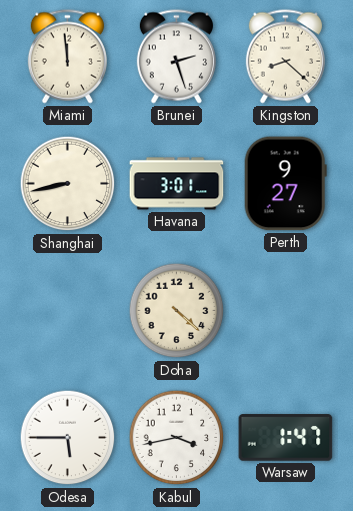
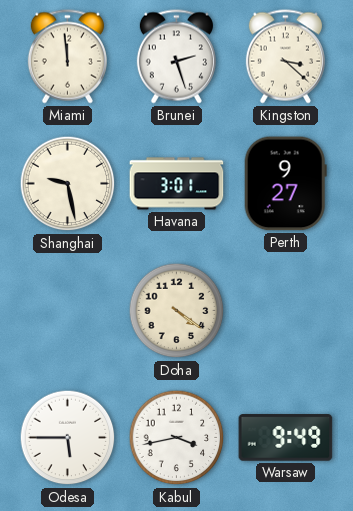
Kingston: 8:22 -> 3:22 (285, 57)
Shanghai: 8:43 -> 9:28 (68, 184)
Doha: 4:22 -> 4:21 (177, 311)
Warsaw: 1:47 -> 9:49 (286, 438)
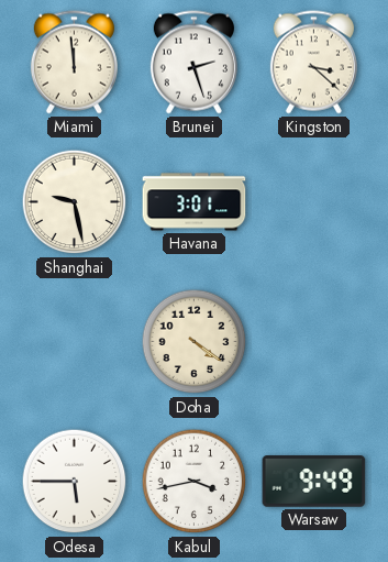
Perth: 9:27 -> none (285, 184)
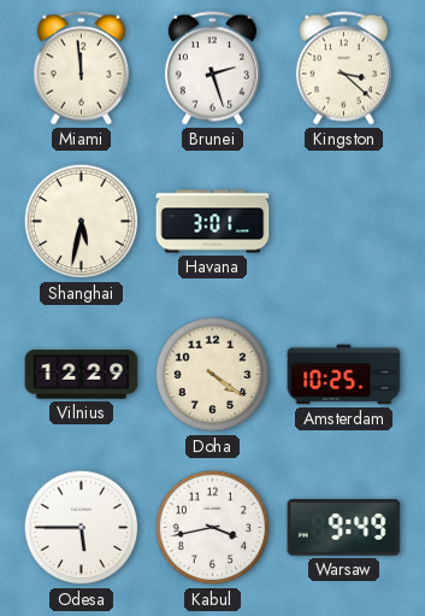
Shanghai: 9:28 -> 5:32 (82, 222)
Vilnius: none -> 12:29 (82, 375)
Amsterdam: none -> 10:25 (344, 375)
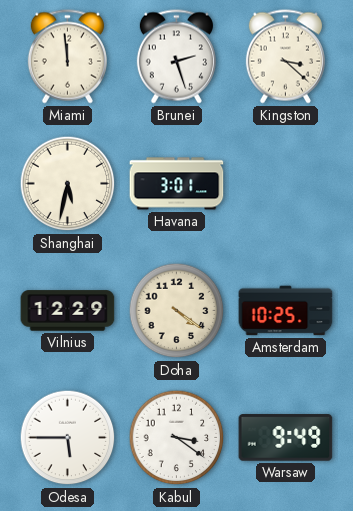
Kabul: 3:43 -> 3:21 (177, 438)
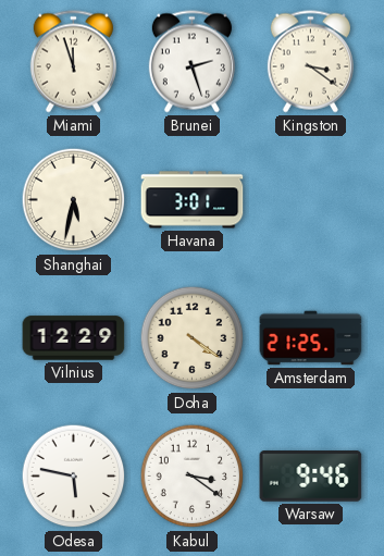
Miami: 11:59 -> 11:57 (73, 62)
Kingston: 3:22 -> 3:21 (310, 62)
Amsterdam: 10:25 -> 21:25 (311, 338)
Odesa: 5:45 -> 5:47 (74, 477)
Warsaw: 9:49 -> 9:46 (311, 477)
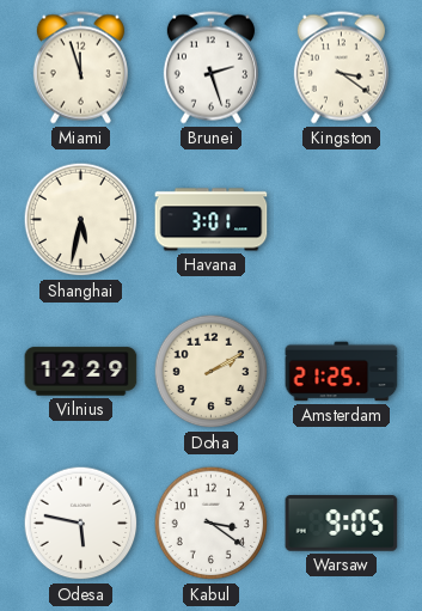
Doha: 4:21 -> 2:10 (212, 372)
Warsaw: 9:46 -> 9:05 (342, 524)
